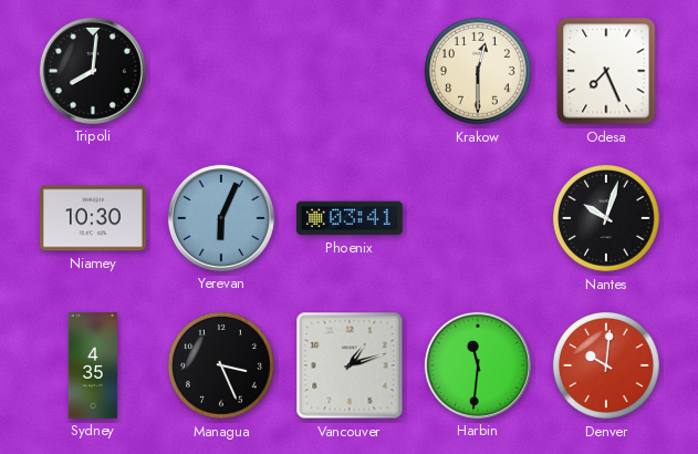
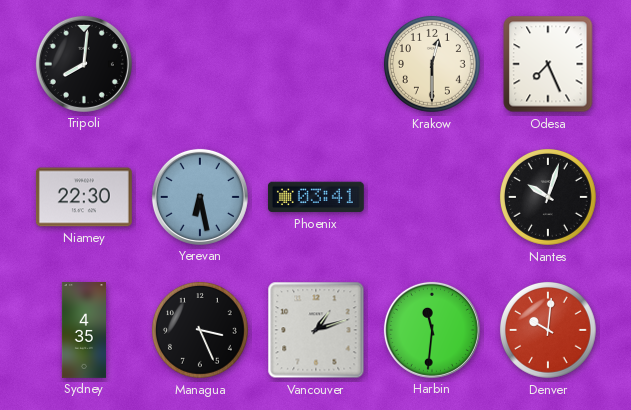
Niamey: 10:30 -> 22:30 (84, 197)
Yerevan: 6:04 -> 6:28 (200, 197)
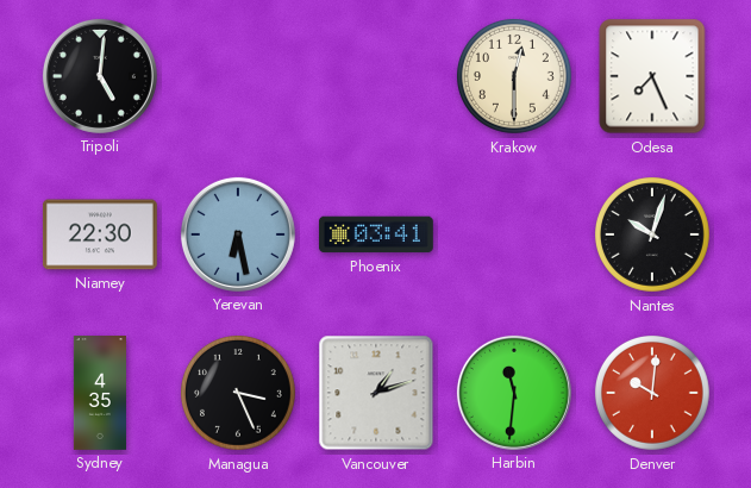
Tripoli: 8:01 -> 5:01 (100, 76)
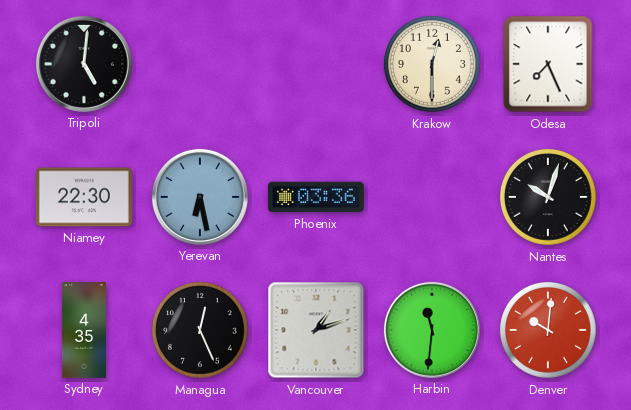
Phoenix: 03:41 -> 03:36 (316, 197)
Managua: 3:26 -> 12:26 (201, 331)
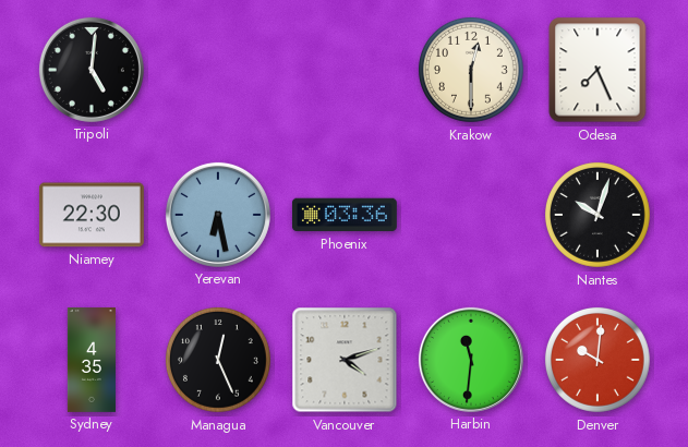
Vancouver: 1:12 -> 4:12 (345, 360)
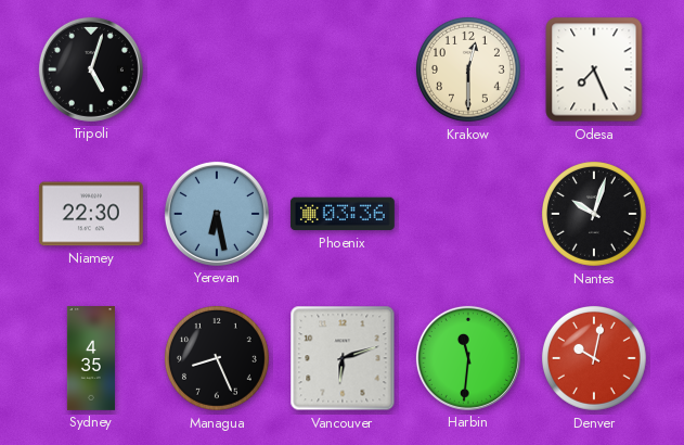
Tripoli: 5:01 -> 5:03 (91, 69)
Managua: 12:26 -> 8:26 (218, 359)
Vancouver: 4:12 -> 6:12 (343, 358)
Denver: 10:01 -> 10:02 (595, 359)
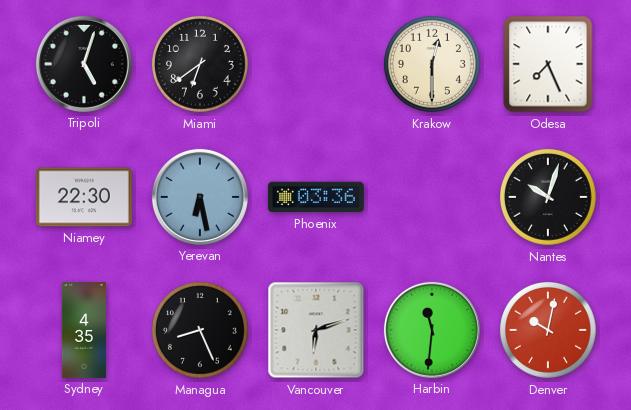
Miami: none -> 6:39 (201, 65)
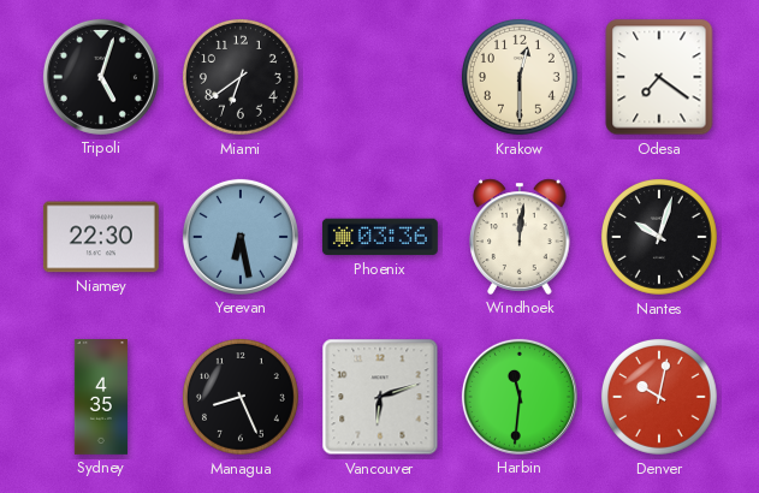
Odesa: 7:26 -> 7:21 (659, 77)
Windhoek: none -> 12:01 (520, 237)
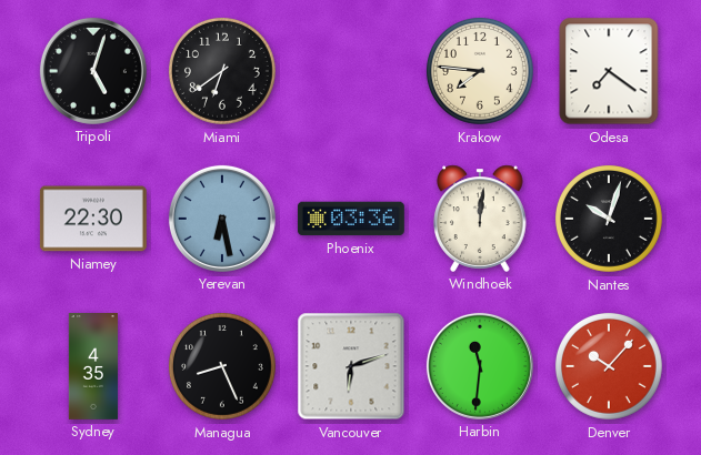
Krakow: 12:30 -> 7:46 (481, 72)
Denver: 10:02 -> 10:07 (610, 367)
